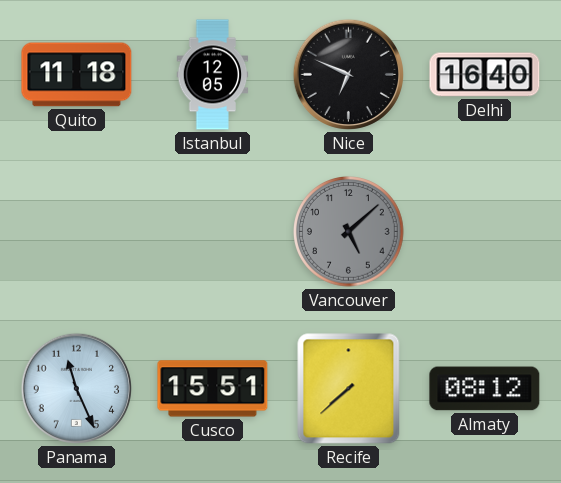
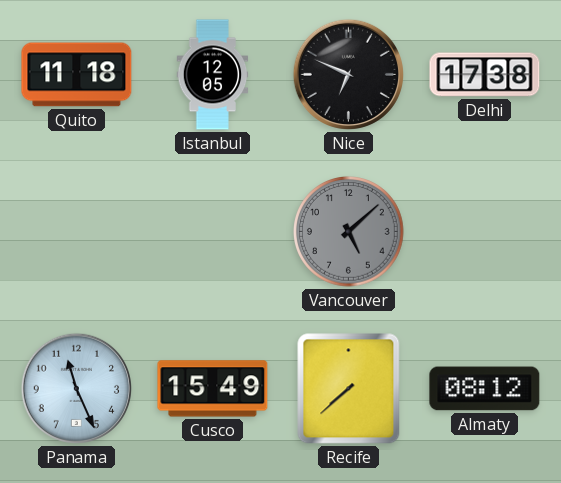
Delhi: 16:40 -> 17:38 (485, 75)
Cusco: 15:51 -> 15:49 (213, 389)
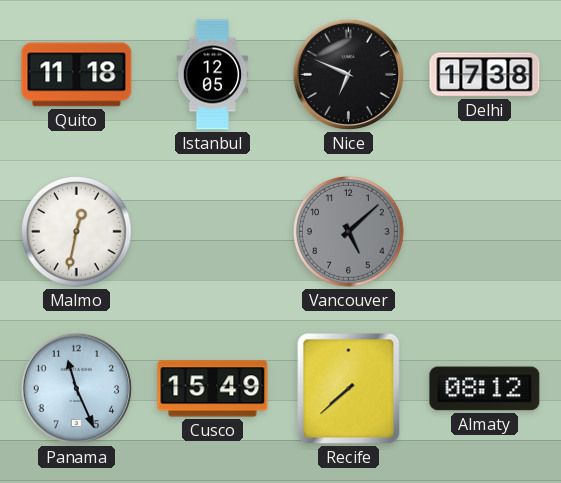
Malmo: none -> 12:32 (77, 232)
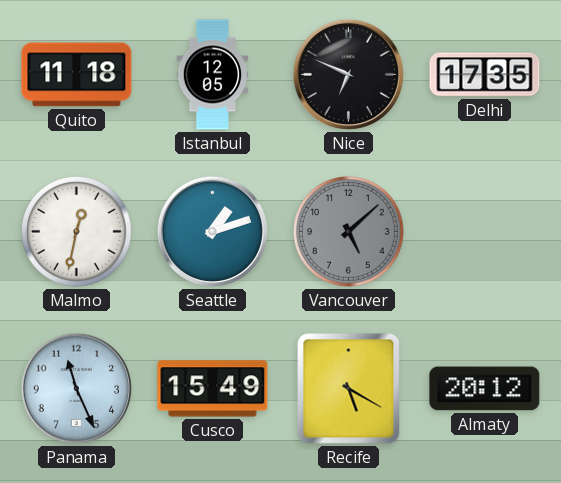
Delhi: 17:38 -> 17:35 (485, 75)
Seattle: none -> 1:12 (212, 231)
Recife: 7:38 -> 5:20 (349, 389)
Almaty: 08:12 -> 20:12 (485, 389)
